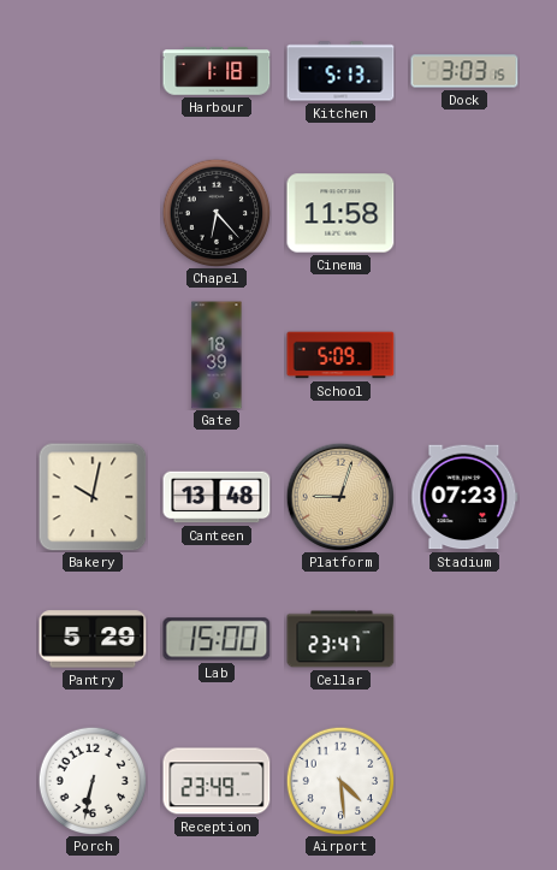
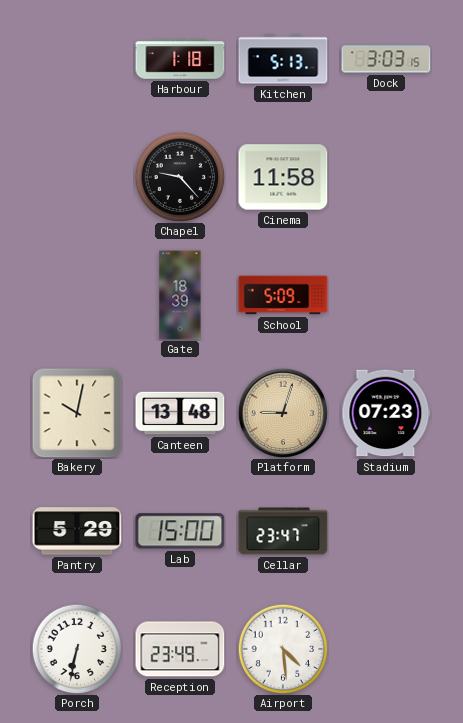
Chapel: 6:23 -> 9:23 (180, 177)
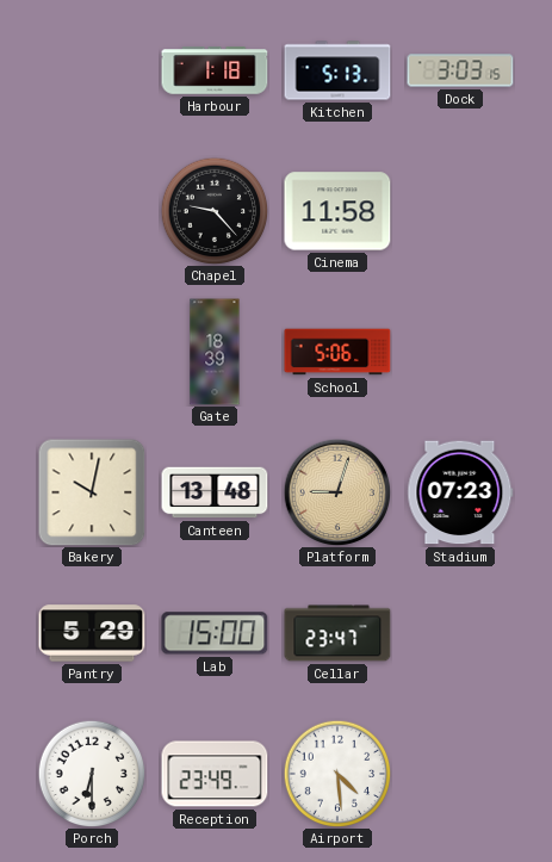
School: 5:09 -> 5:06 (337, 352)
Porch: 6:32 -> 6:30 (92, 774)
